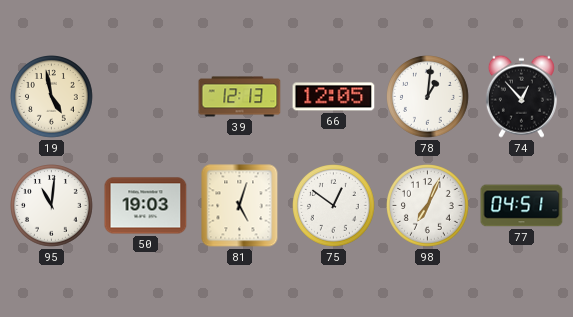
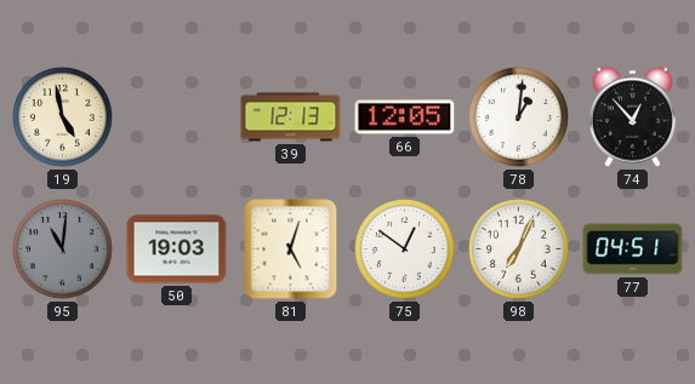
95 dial: white -> grey (63, 250)
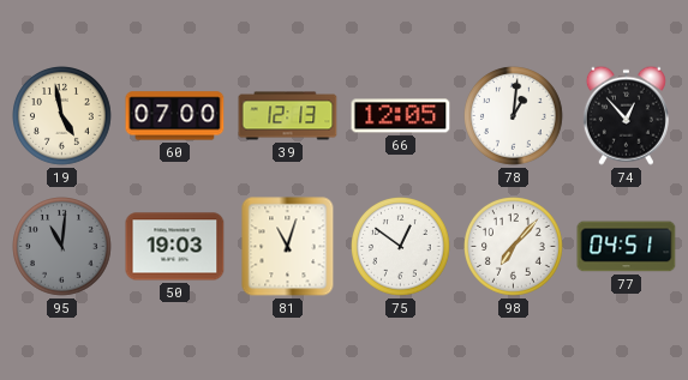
60: none -> 07:00 (175, 116)
81: 5:03 -> 11:03 (288, 247)
98: 7:04 -> 7:07 (514, 247)
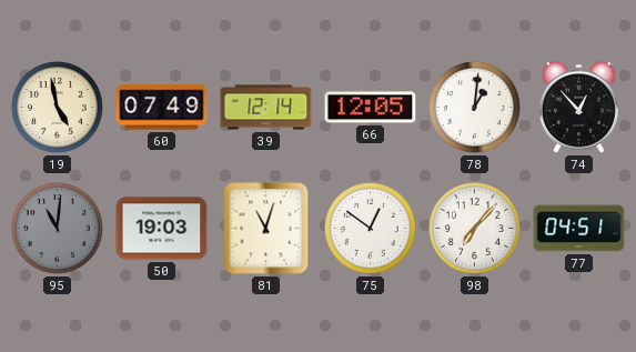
60: 07:00 -> 07:49 (162, 108)
39: 12:13 -> 12:14 (266, 108)
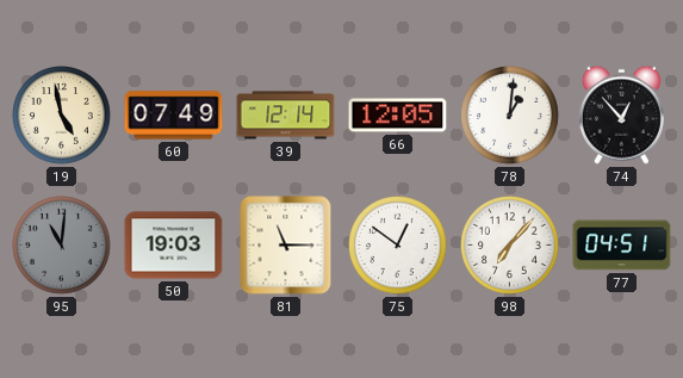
81: 11:03 -> 11:15 (286, 246)
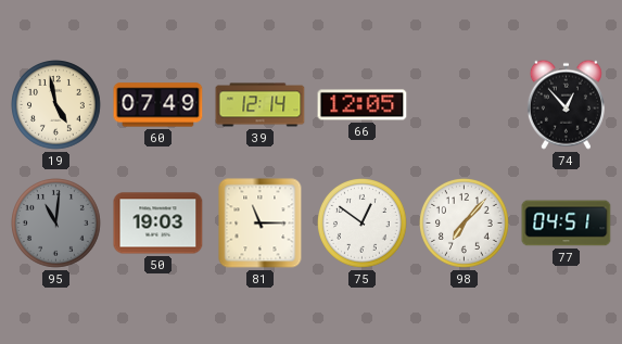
78: 1:01 -> none (510, 116)
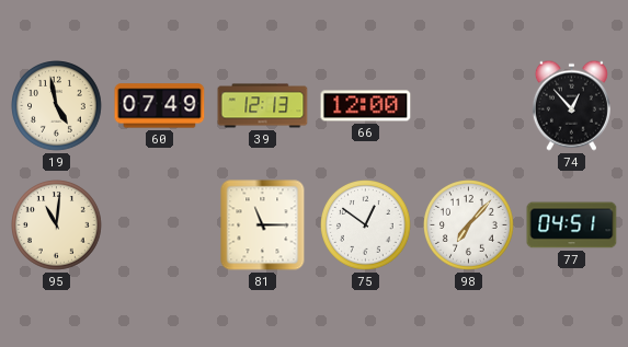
39: 12:14 -> 12:13 (263, 106)
66: 12:05 -> 12:00 (366, 106)
95 dial: grey -> cream (57, 225)
50: 19:03 -> none (158, 224)
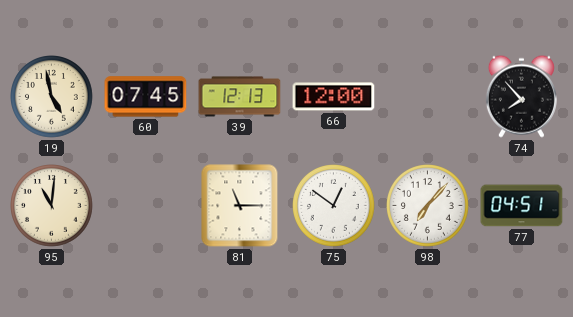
60: 07:49 -> 07:45 (146, 97)
74: 12:53 -> 7:53 (521, 96)
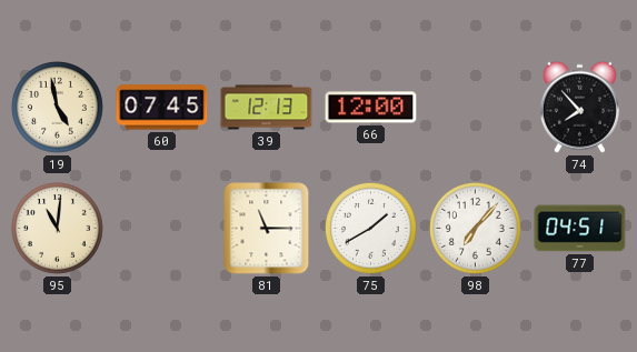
75: 12:51 -> 1:40 (371, 229)
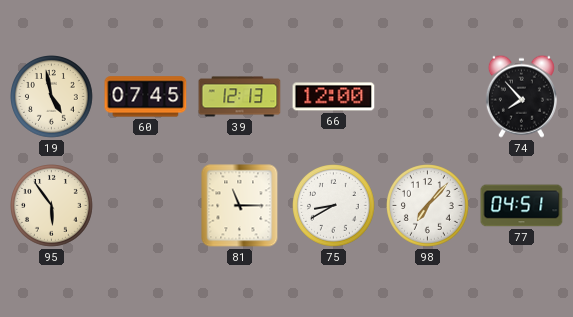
95: 11:01 -> 5:54 (52, 206)
75: 1:40 -> 8:40 (334, 206)
